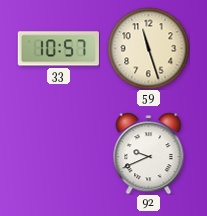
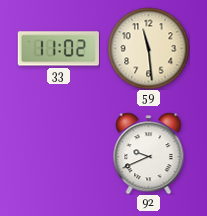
33: 10:57 -> 11:02 (58, 49)
59: 11:27 -> 11:29 (148, 48)
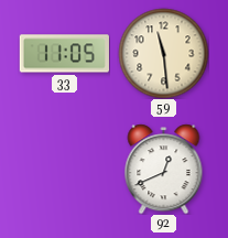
33: 11:02 -> 11:05 (64, 54)
92: 9:41 -> 12:41 (164, 169)
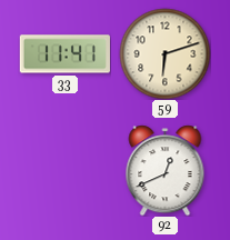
33: 11:05 -> 11:41 (64, 54)
59: 11:29 -> 6:12 (164, 53)
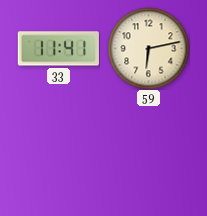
59: 6:12 -> 6:13 (148, 48)
92: 12:41 -> none (166, 170)
